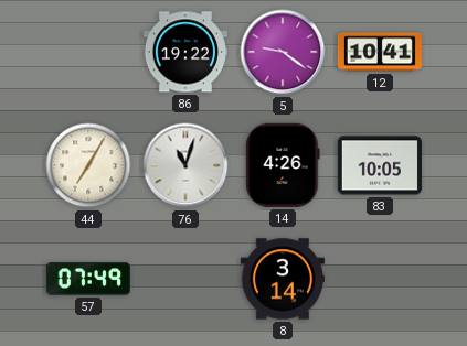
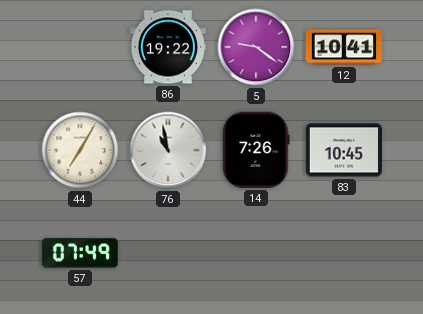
76: 11:03 -> 10:58 (168, 150)
14: 4:26 -> 7:26 (256, 150)
83: 10:05 -> 10:45 (344, 150)
8: 3:14 -> none (282, 279)
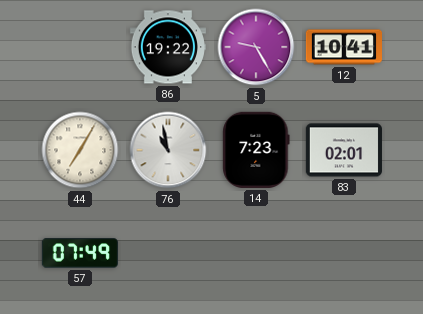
5: 9:21 -> 9:25 (256, 47)
14: 7:26 -> 7:23 (256, 150)
83: 10:45 -> 02:01 (344, 150)
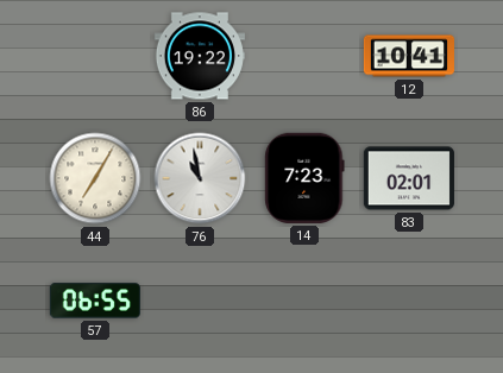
5: 9:25 -> none (256, 47)
57: 07:49 -> 06:55 (95, 301)
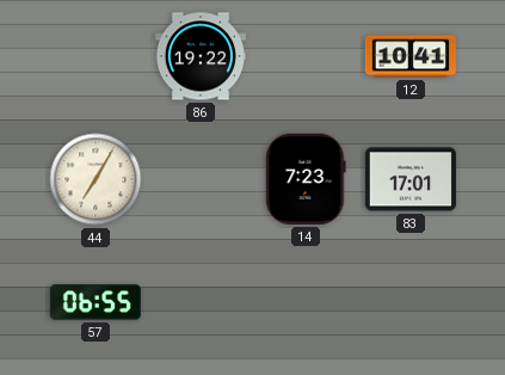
76: 10:58 -> none (200, 178)
83: 02:01 -> 17:01 (411, 179)
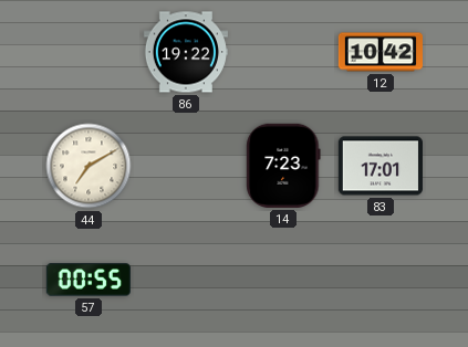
12: 10:41 -> 10:42 (379, 52)
44: 7:05 -> 7:10 (89, 166)
57: 06:55 -> 00:55 (89, 280)
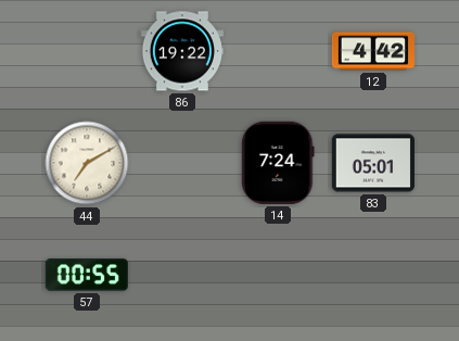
12: 10:42 -> 4:42 (372, 51)
14: 7:23 -> 7:24 (278, 163)
83: 17:01 -> 05:01 (373, 163)
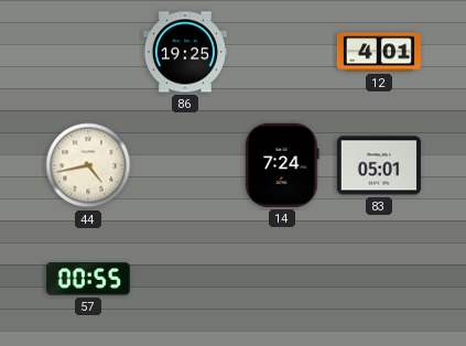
86: 19:22 -> 19:25 (185, 52)
12: 4:42 -> 4:01 (378, 52)
44: 7:10 -> 4:43 (88, 165)
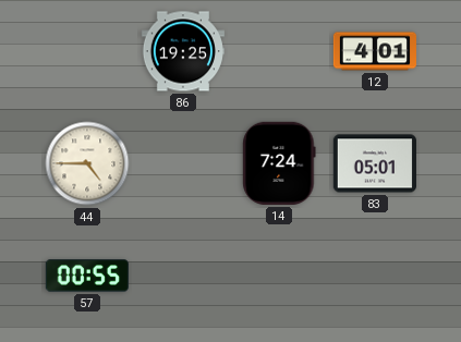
44: 4:43 -> 4:45 (87, 163)
